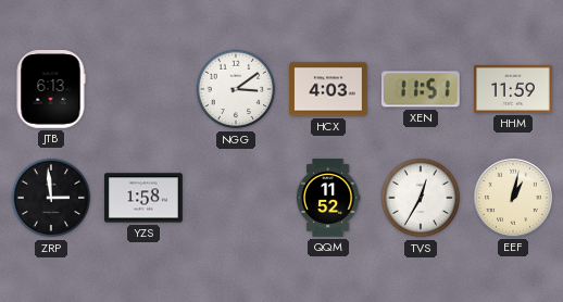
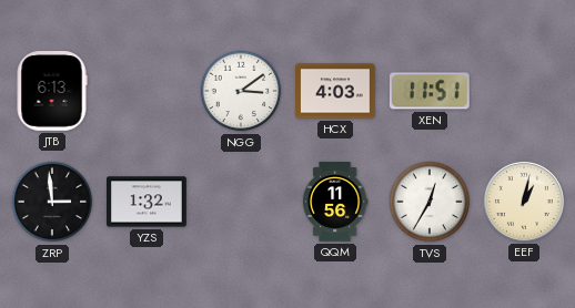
HHM: 11:59 -> none (514, 89)
YZS: 1:58 -> 1:32 (148, 202)
QQM: 11:52 -> 11:56 (335, 202)
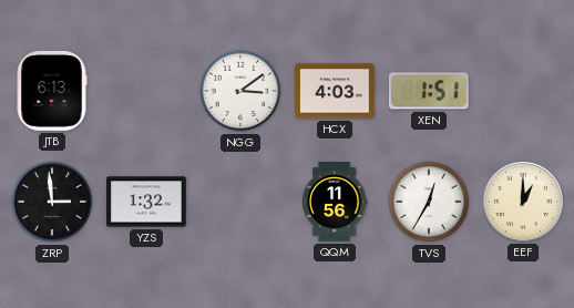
XEN: 11:51 -> 1:51 (429, 91)
EEF: 1:02 -> 1:00 (523, 202)
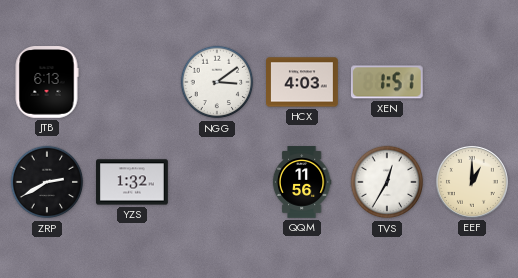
ZRP: 2:59 -> 2:40 (47, 182)
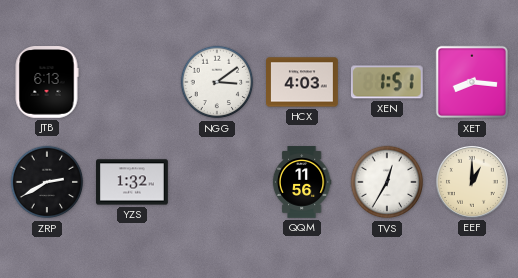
XET: none -> 8:16 (472, 82)
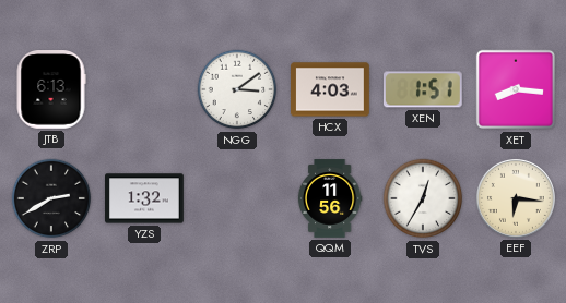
EEF: 1:00 -> 6:16 (516, 198)
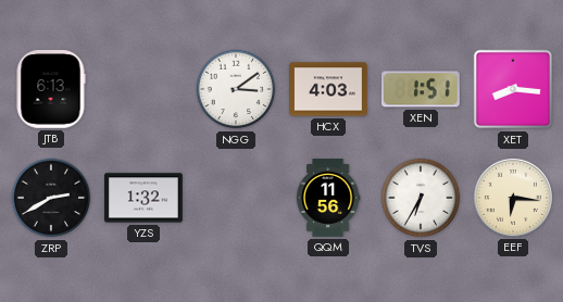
TVS: 12:35 -> 6:35 (421, 198)
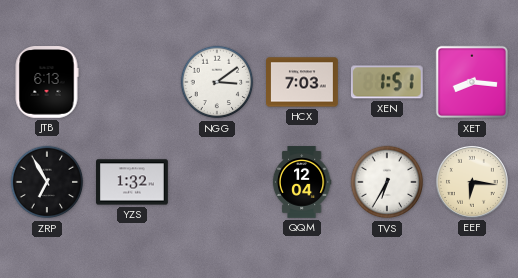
HCX: 4:03 -> 7:03 (303, 82)
ZRP: 2:40 -> 6:55 (47, 182)
QQM: 11:56 -> 12:04 (302, 182)
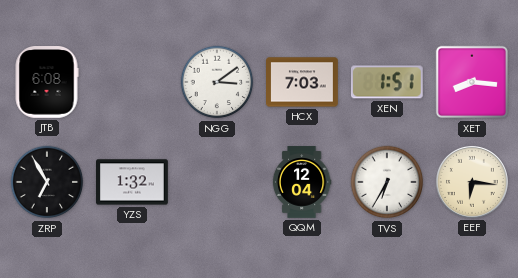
JTB: 6:13 -> 6:08 (47, 83)
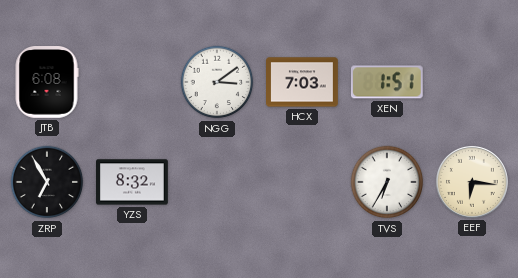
XET: 8:16 -> none (472, 82)
YZS: 1:32 -> 8:32 (133, 182)
QQM: 12:04 -> none (302, 182)
